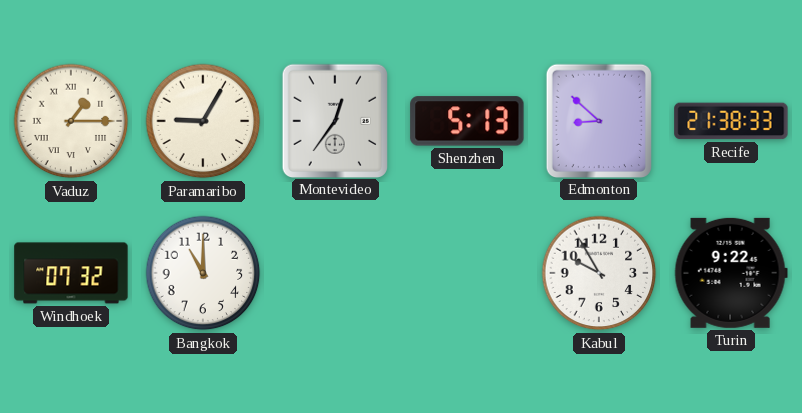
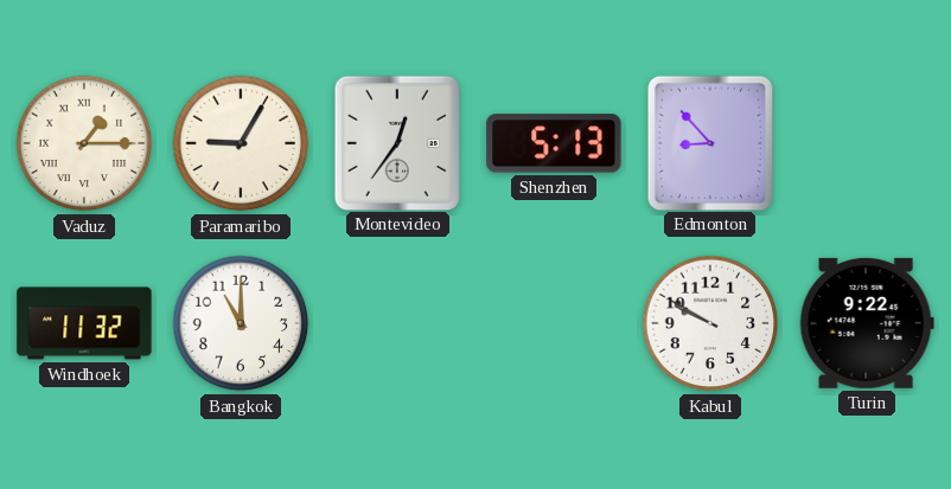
Edmonton: 8:52 -> 8:53 (709, 142)
Recife: 21:38 -> none (731, 121)
Windhoek: 07:32 -> 11:32 (84, 323)
Kabul: 9:55 -> 9:50 (710, 323)
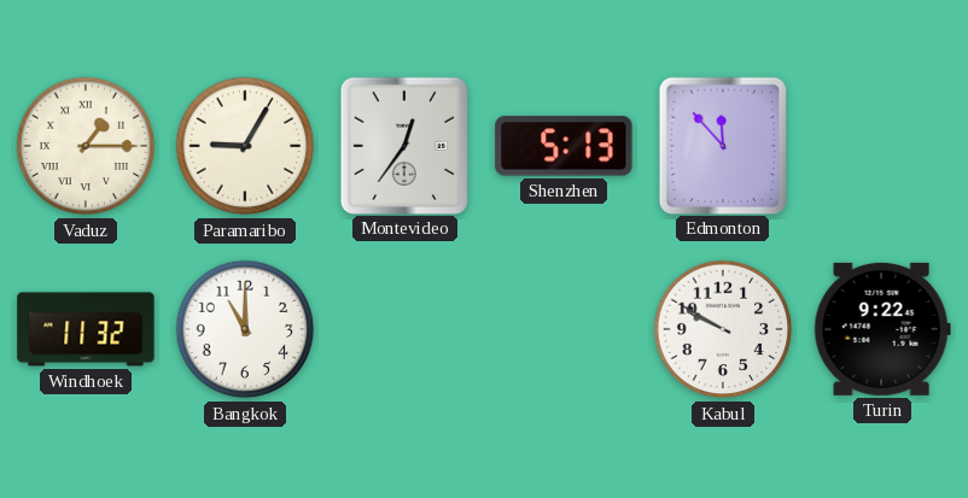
Edmonton: 8:53 -> 11:53 (722, 145)
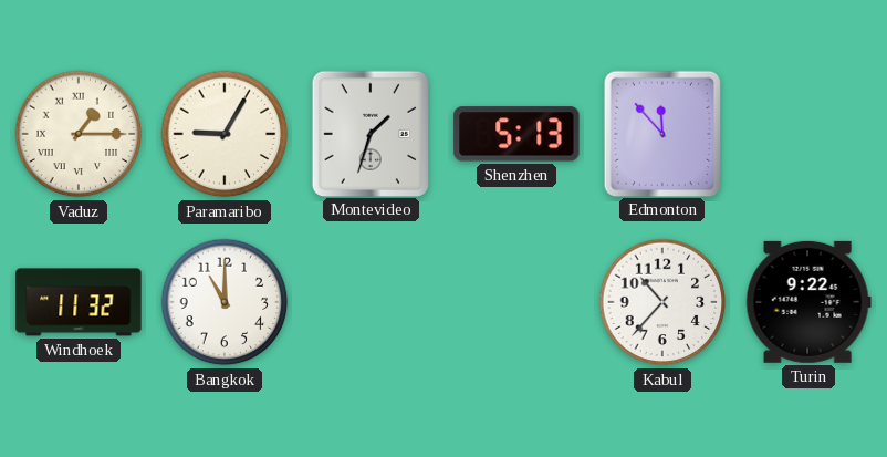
Montevideo: 12:36 -> 1:33 (369, 133)
Kabul: 9:50 -> 10:37 (662, 302)
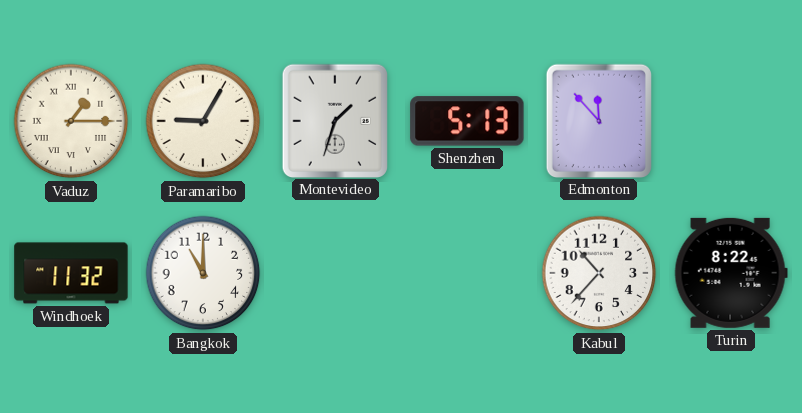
Turin: 9:22 -> 8:22 (731, 273)
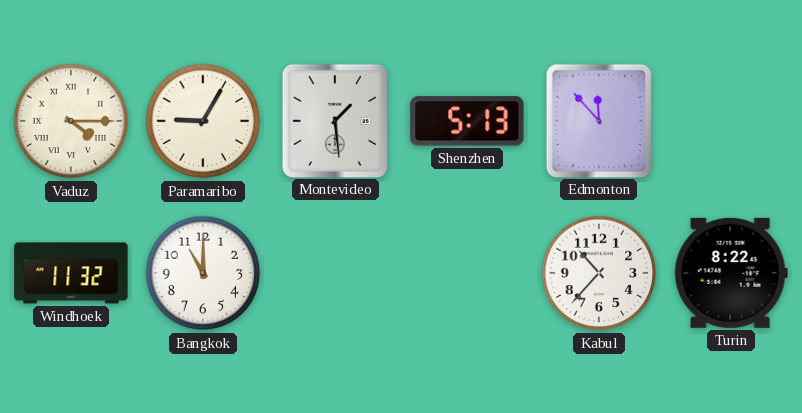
Vaduz: 1:15 -> 4:15 (71, 121)
Montevideo: 1:33 -> 1:29 (334, 120)
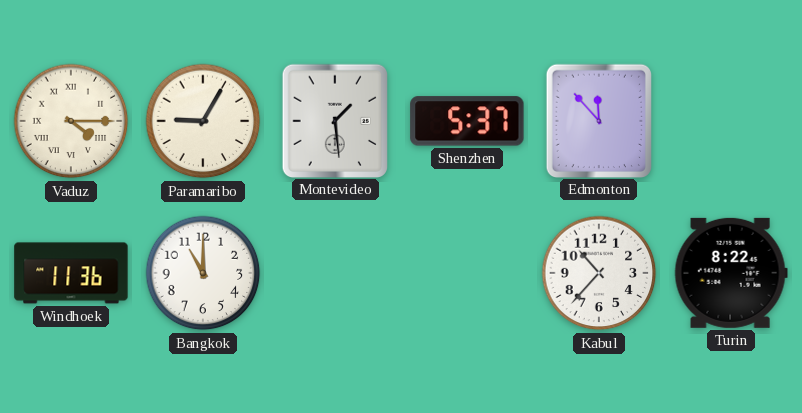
Shenzhen: 5:13 -> 5:37 (467, 121)
Windhoek: 11:32 -> 11:36 (71, 273)
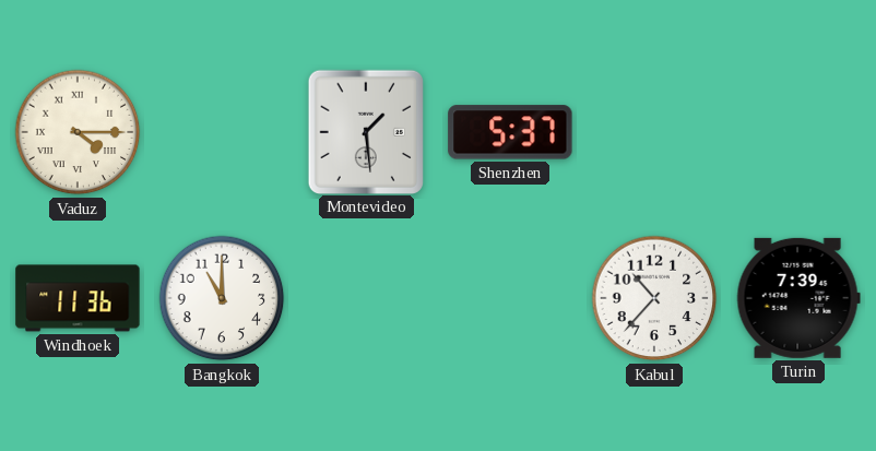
Paramaribo: 9:05 -> none (203, 121)
Edmonton: 11:53 -> none (598, 120)
Turin: 8:22 -> 7:39 (798, 298)
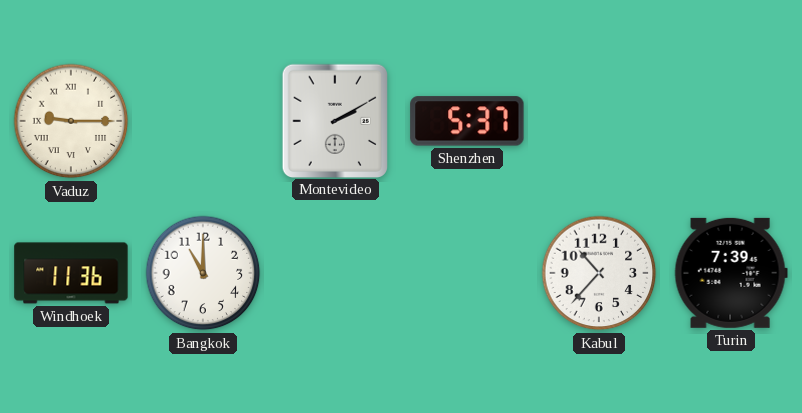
Vaduz: 4:15 -> 9:15 (71, 121)
Montevideo: 1:29 -> 2:10 (334, 120)
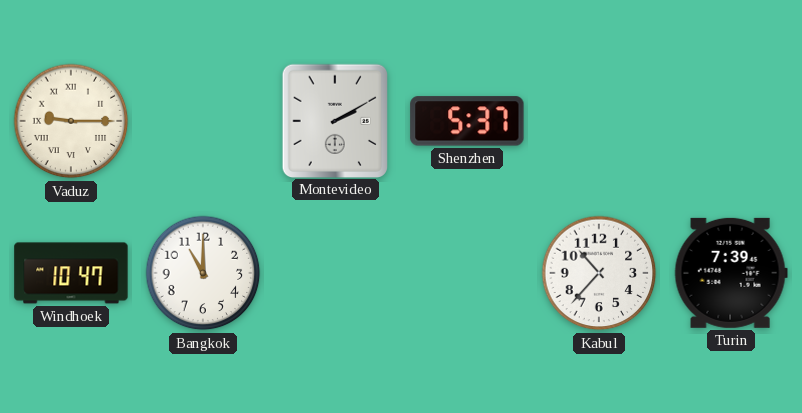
Windhoek: 11:36 -> 10:47 (71, 273)
